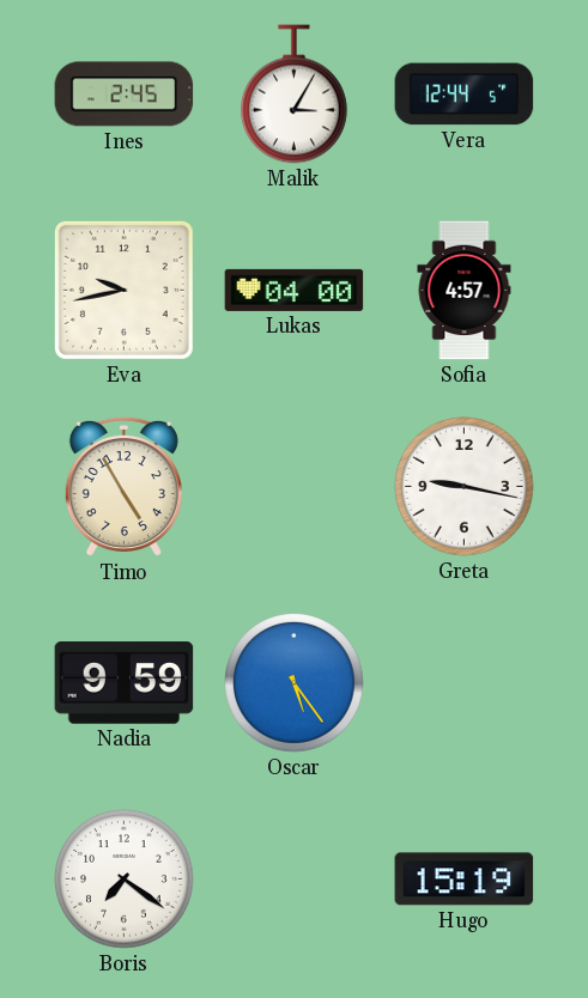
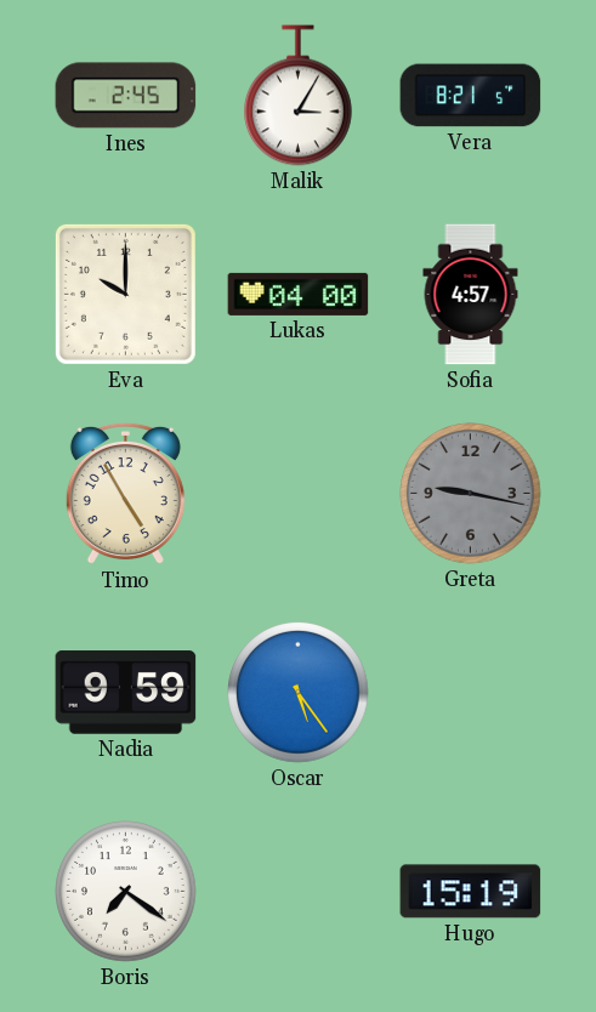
Vera: 12:44 -> 8:21 (471, 96)
Eva: 9:43 -> 10:00 (125, 294)
Greta dial: white -> grey (471, 494)
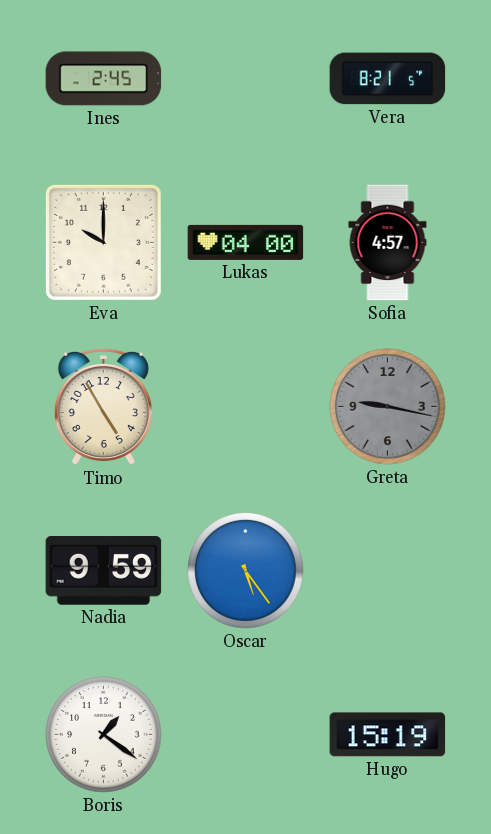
Malik: 3:05 -> none (299, 96)
Boris: 7:21 -> 1:21 (104, 735)
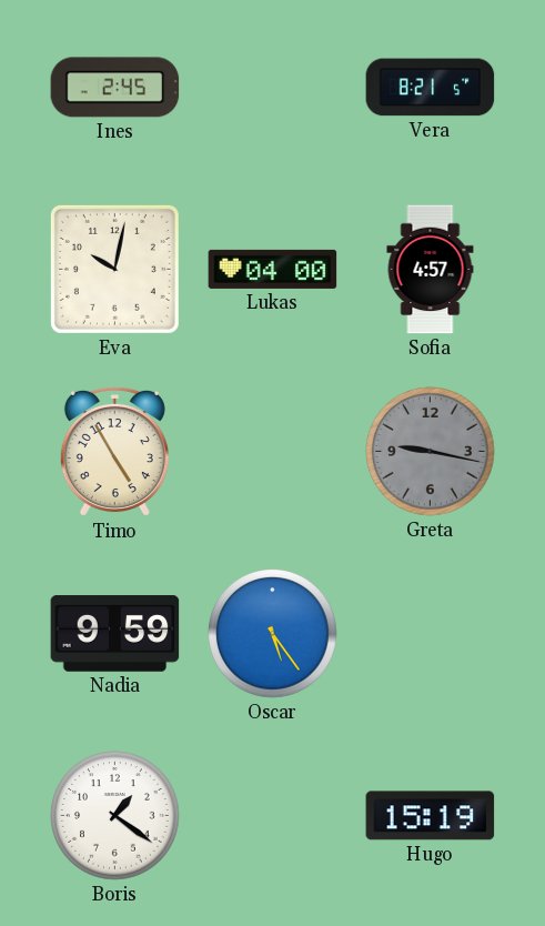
Eva: 10:00 -> 10:02 (114, 269)
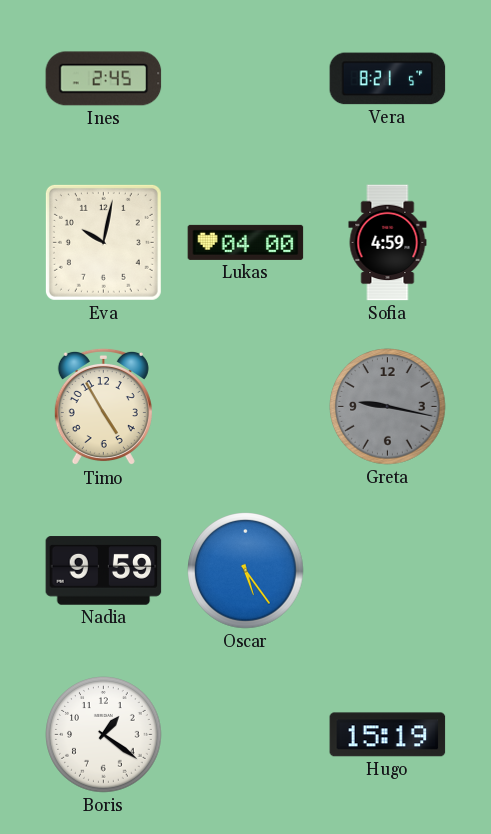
Sofia: 4:57 -> 4:59 (388, 243)
